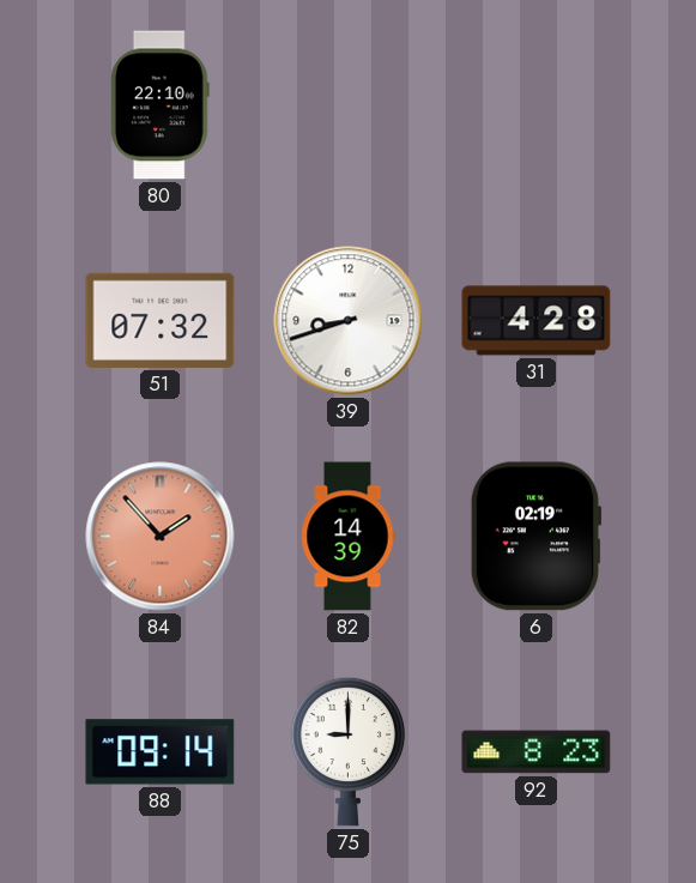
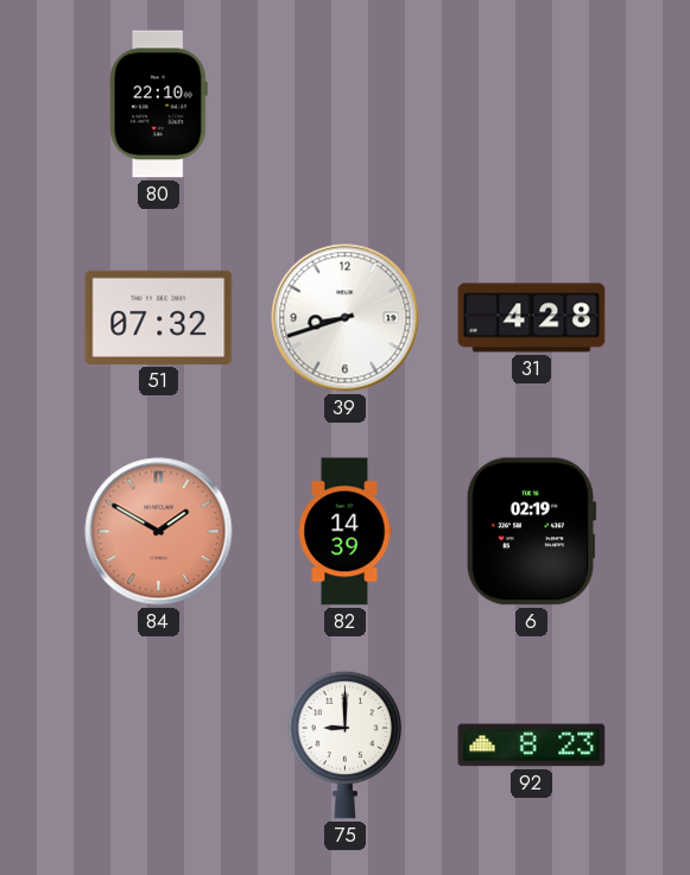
84: 1:53 -> 1:50 (159, 532)
88: 09:14 -> none (161, 752)
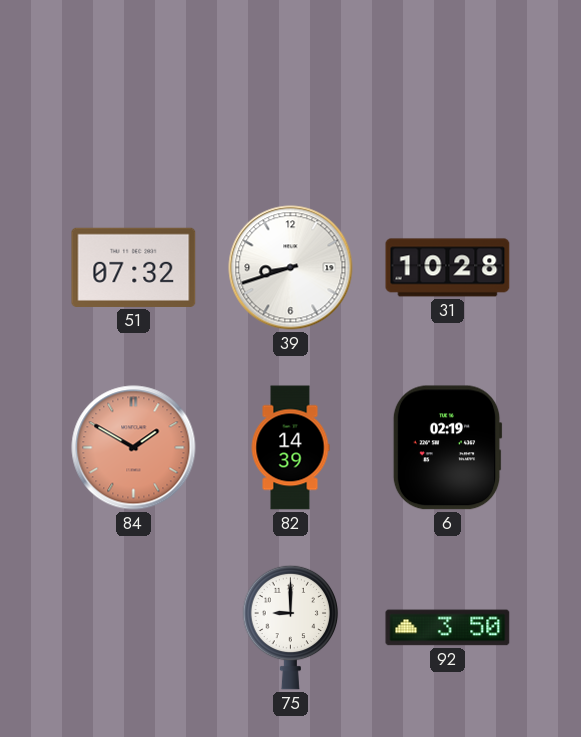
80: 22:10 -> none (158, 104)
31: 4:28 -> 10:28 (448, 268)
92: 8:23 -> 3:50 (448, 628)
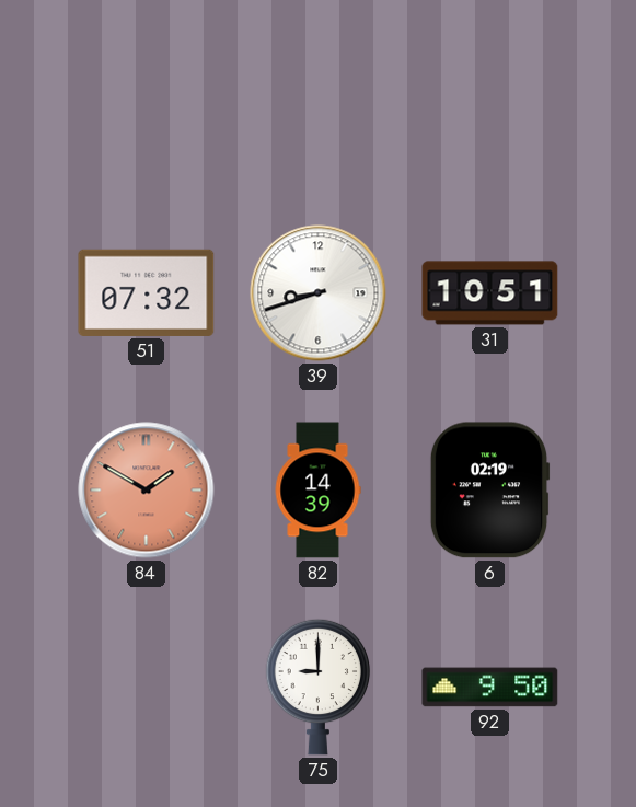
31: 10:28 -> 10:51 (490, 293)
92: 3:50 -> 9:50 (490, 688)
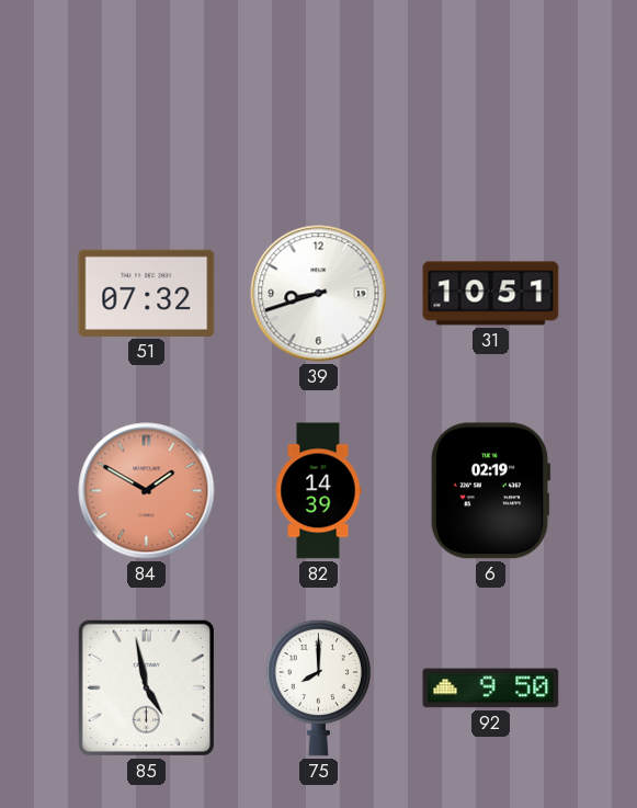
85: none -> 4:58 (146, 687)
75: 9:00 -> 8:00 (319, 687)
